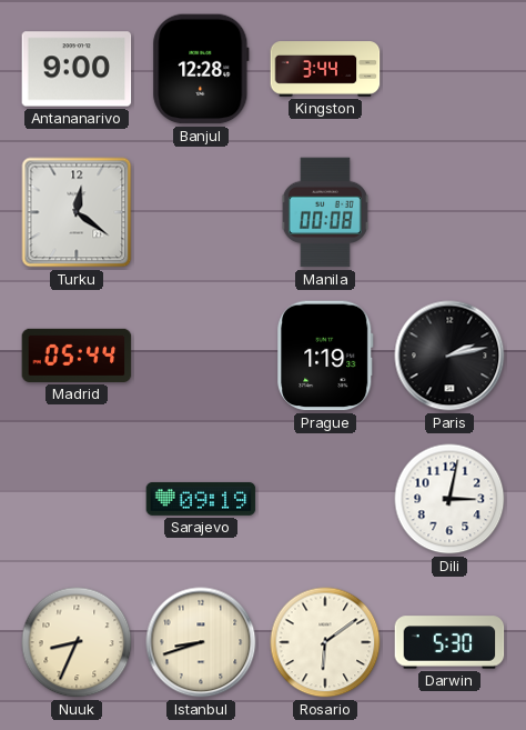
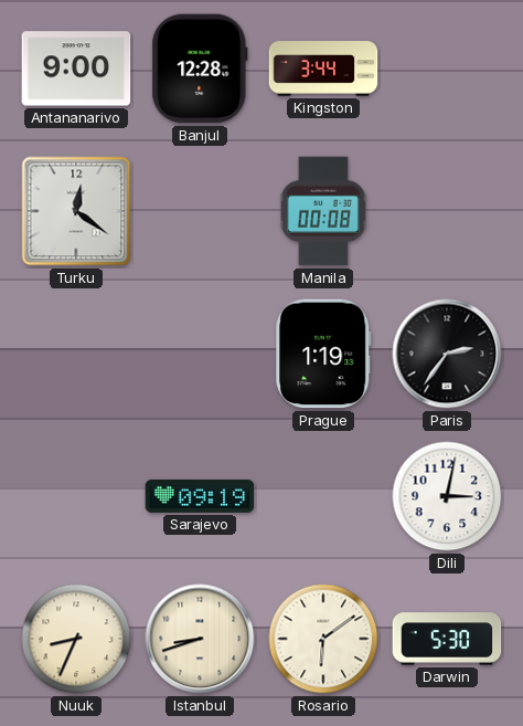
Madrid: 05:44 -> none (77, 356)
Paris: 2:13 -> 2:36 (447, 354)
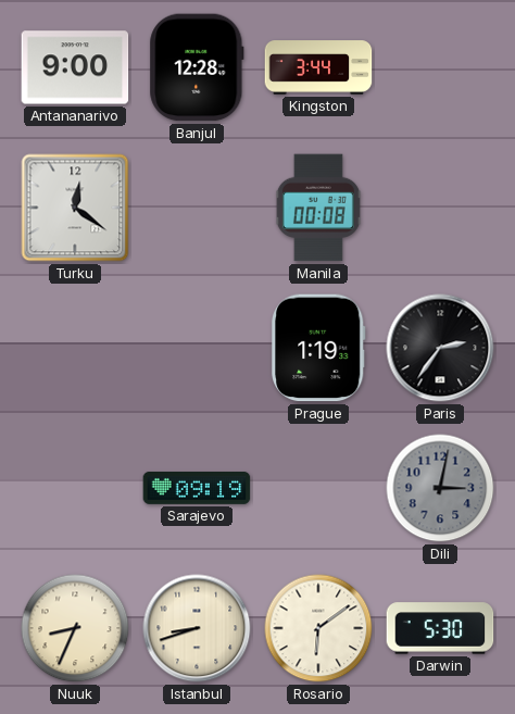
Dili dial: white -> grey (440, 488)
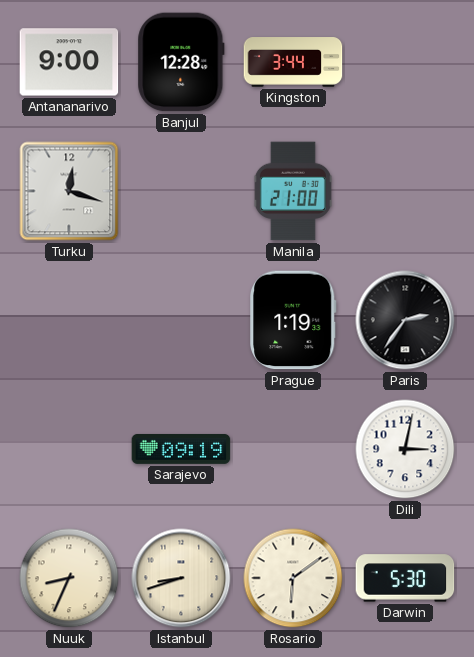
Turku: 12:21 -> 12:18 (69, 191)
Manila: 00:08 -> 21:00 (293, 191)
Dili dial: grey -> white (405, 449)
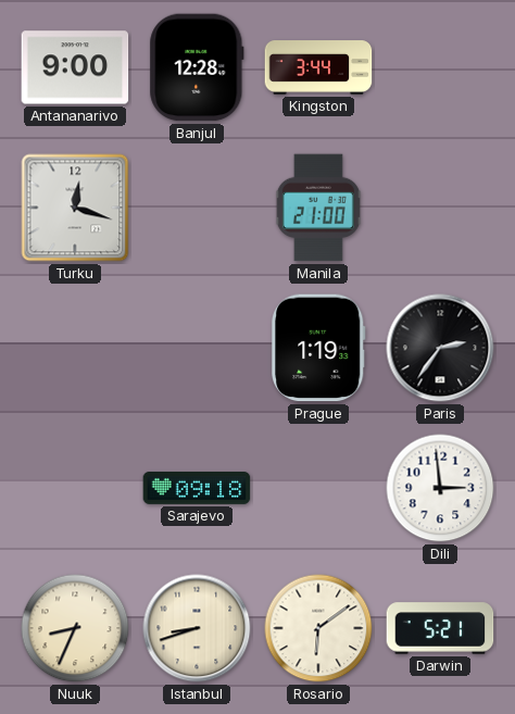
Sarajevo: 09:19 -> 09:18 (197, 488)
Dili: 3:02 -> 2:59 (440, 488)
Darwin: 5:30 -> 5:21 (440, 628)
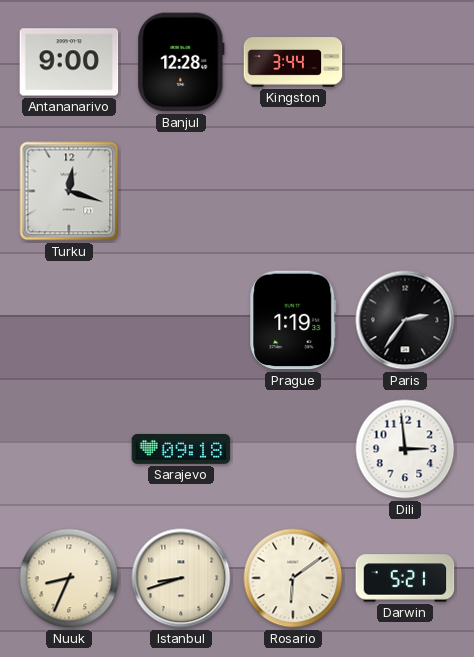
Manila: 21:00 -> none (318, 208)
